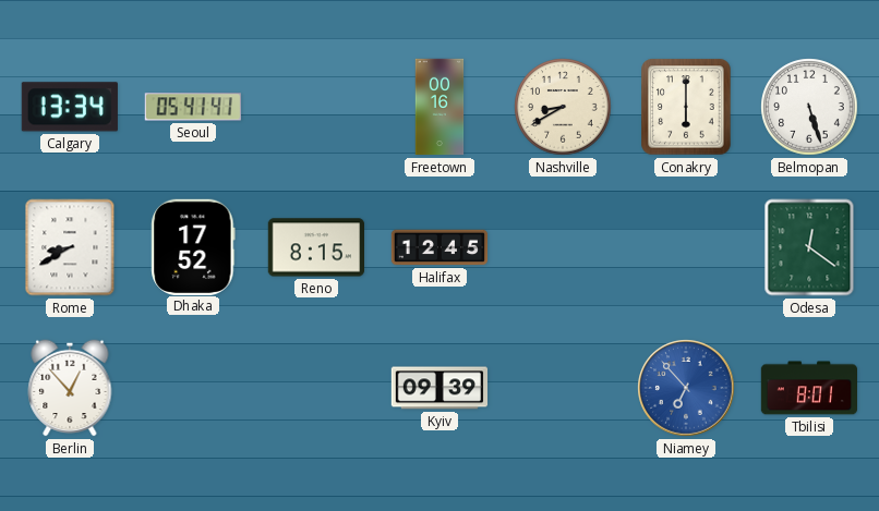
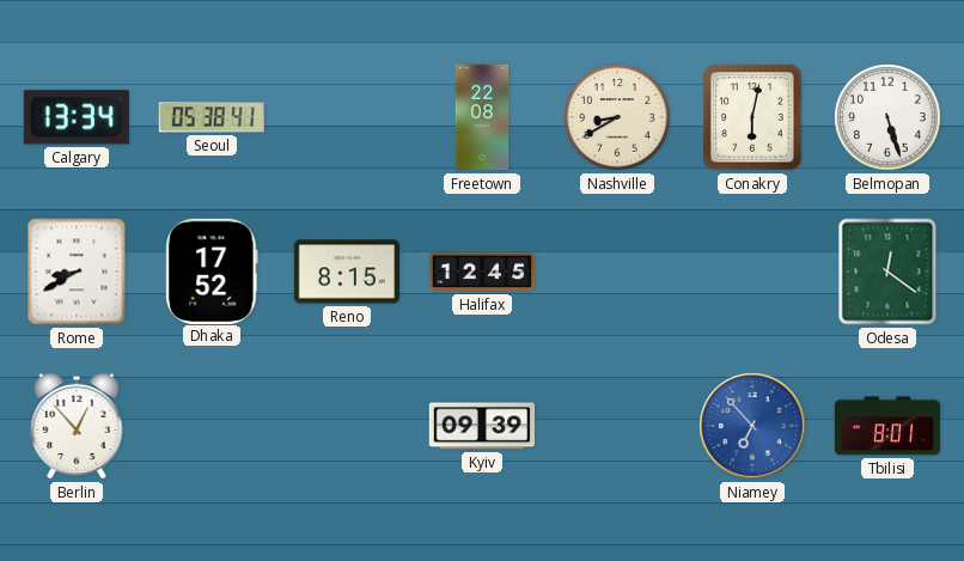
Seoul: 05:41 -> 05:38 (212, 117)
Freetown: 00:16 -> 22:08 (482, 117)
Conakry: 6:00 -> 6:02 (752, 117)
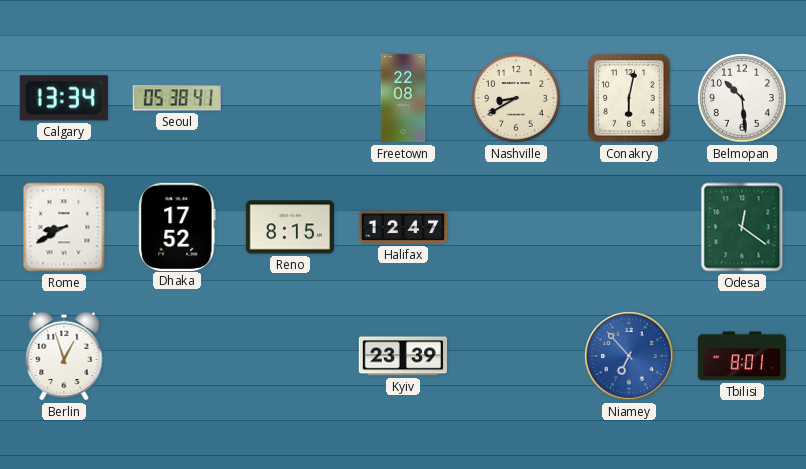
Belmopan: 5:27 -> 10:29 (742, 98)
Halifax: 12:45 -> 12:47 (403, 227)
Berlin: 12:53 -> 12:57 (64, 356)
Kyiv: 09:39 -> 23:39 (403, 356)
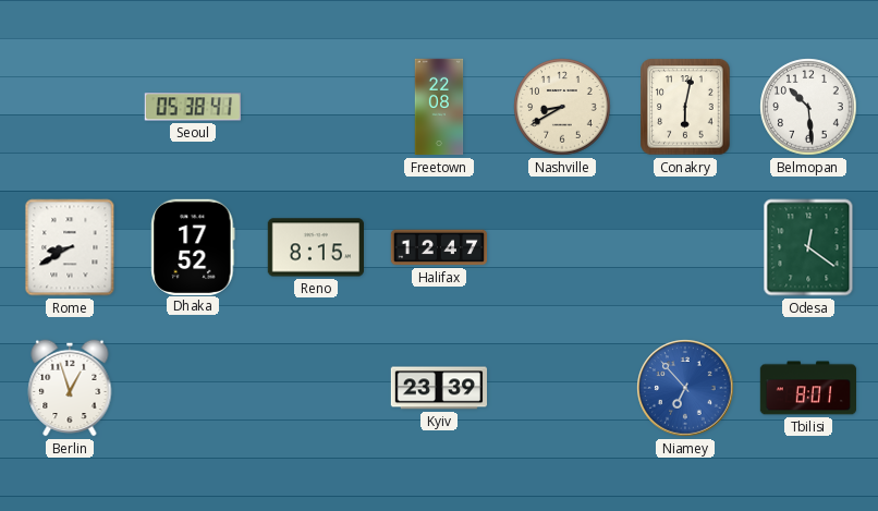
Calgary: 13:34 -> none (64, 98)
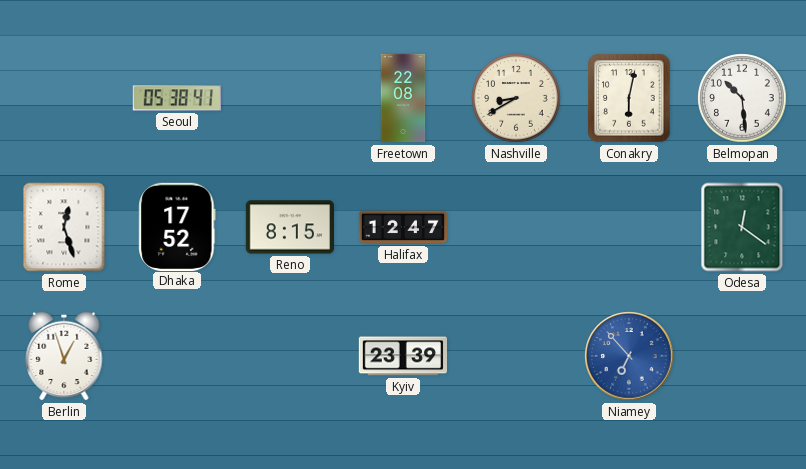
Rome: 8:40 -> 12:27 (64, 227)
Tbilisi: 8:01 -> none (807, 388)
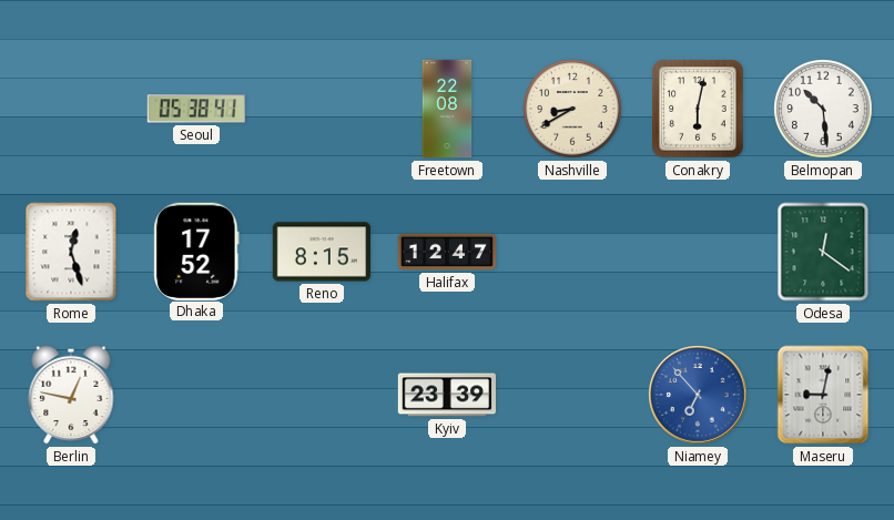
Berlin: 12:57 -> 12:47 (71, 395)
Maseru: none -> 9:02 (823, 395)
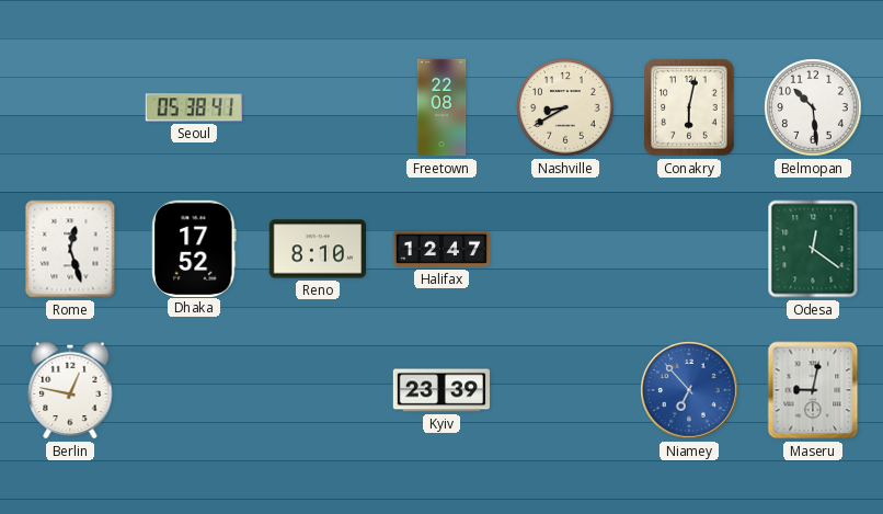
Reno: 8:15 -> 8:10 (317, 249)
